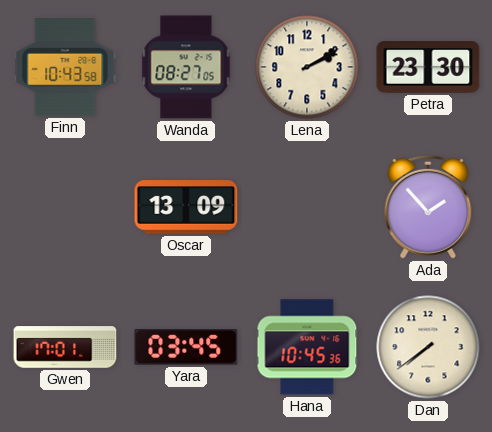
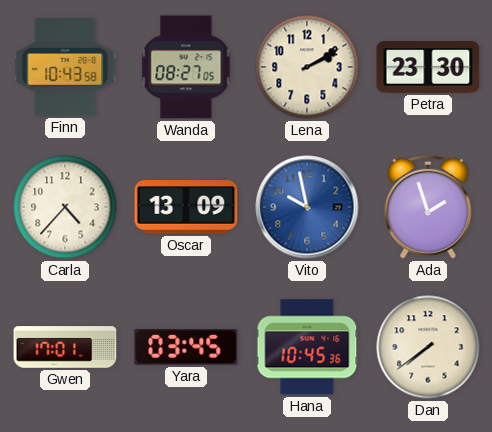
Carla: none -> 4:37 (65, 207)
Vito: none -> 9:58 (307, 207)
Ada: 1:53 -> 1:57 (428, 207)
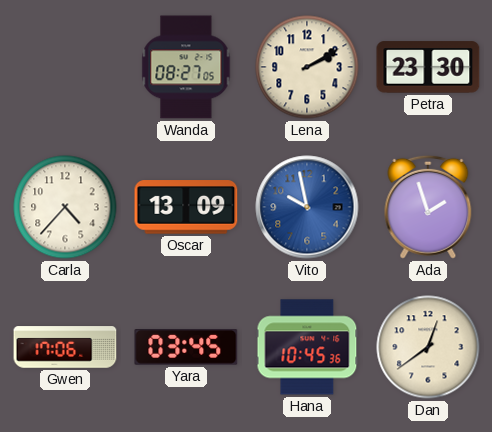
Finn: 10:43 -> none (65, 68)
Gwen: 17:01 -> 17:06 (65, 347)
Dan: 7:39 -> 12:39 (428, 347)
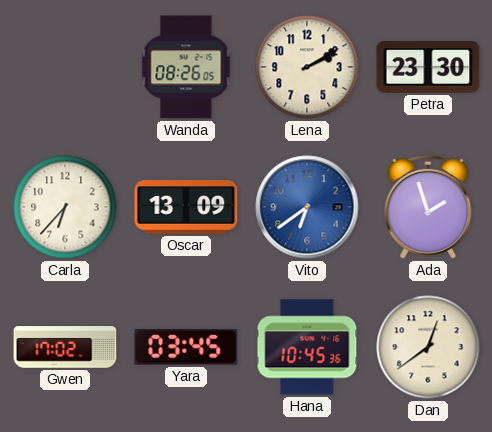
Wanda: 08:27 -> 08:26 (186, 67)
Carla: 4:37 -> 6:37 (65, 207)
Vito: 9:58 -> 6:39 (307, 207)
Gwen: 17:06 -> 17:02 (65, 347)
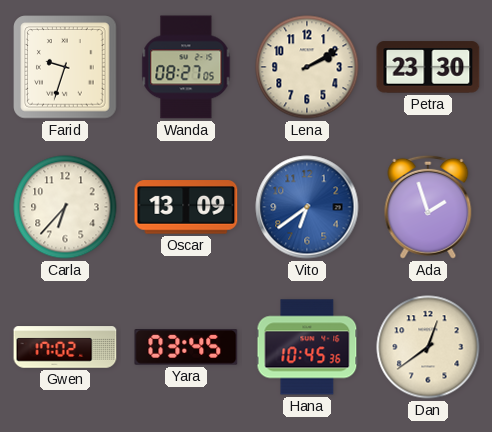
Farid: none -> 9:33 (65, 67)
Wanda: 08:26 -> 08:27 (186, 67)
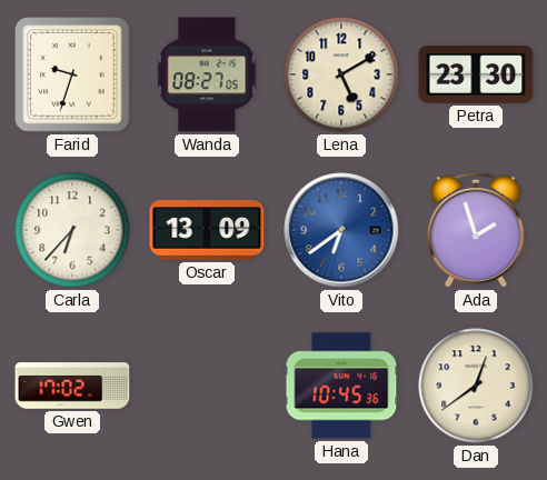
Lena: 2:10 -> 5:10 (341, 74)
Yara: 03:45 -> none (186, 347)
